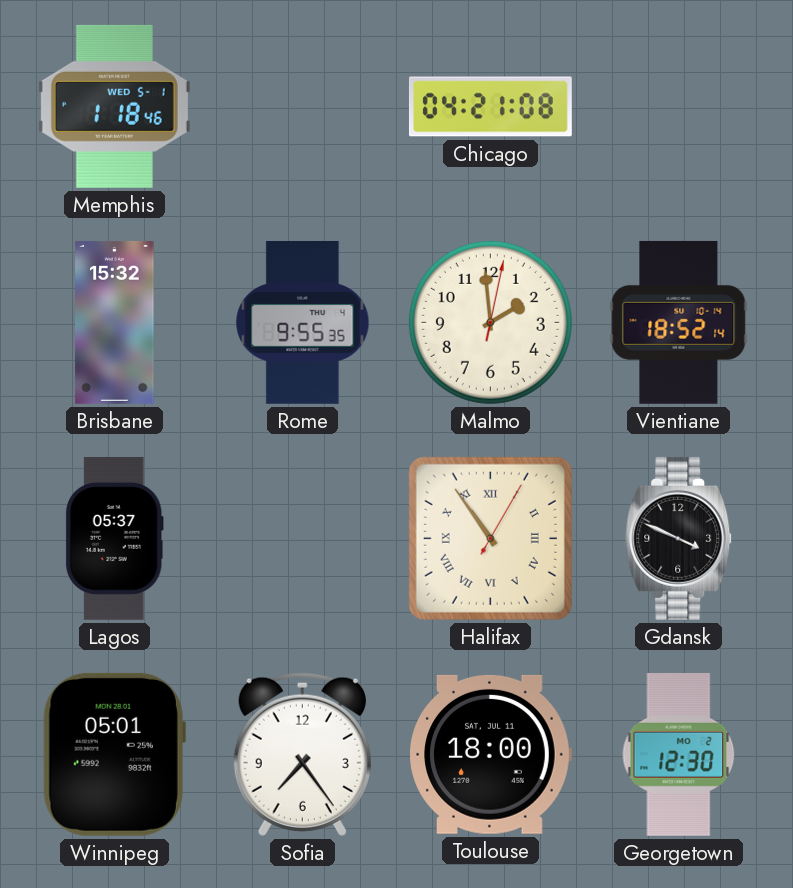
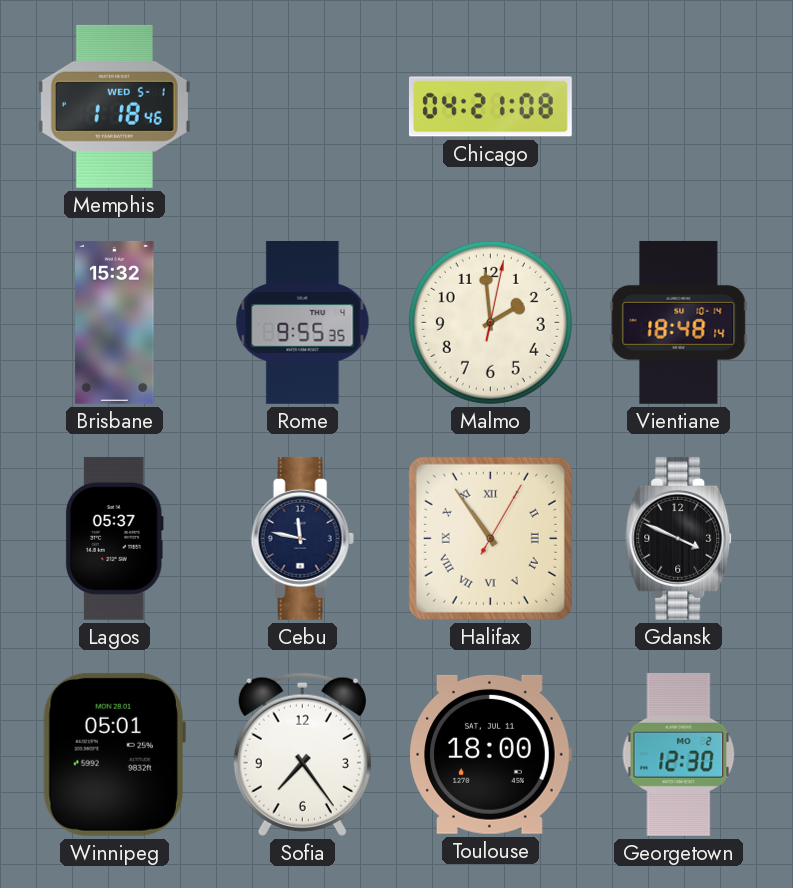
Vientiane: 18:52 -> 18:48 (679, 322)
Cebu: none -> 11:47 (302, 538)
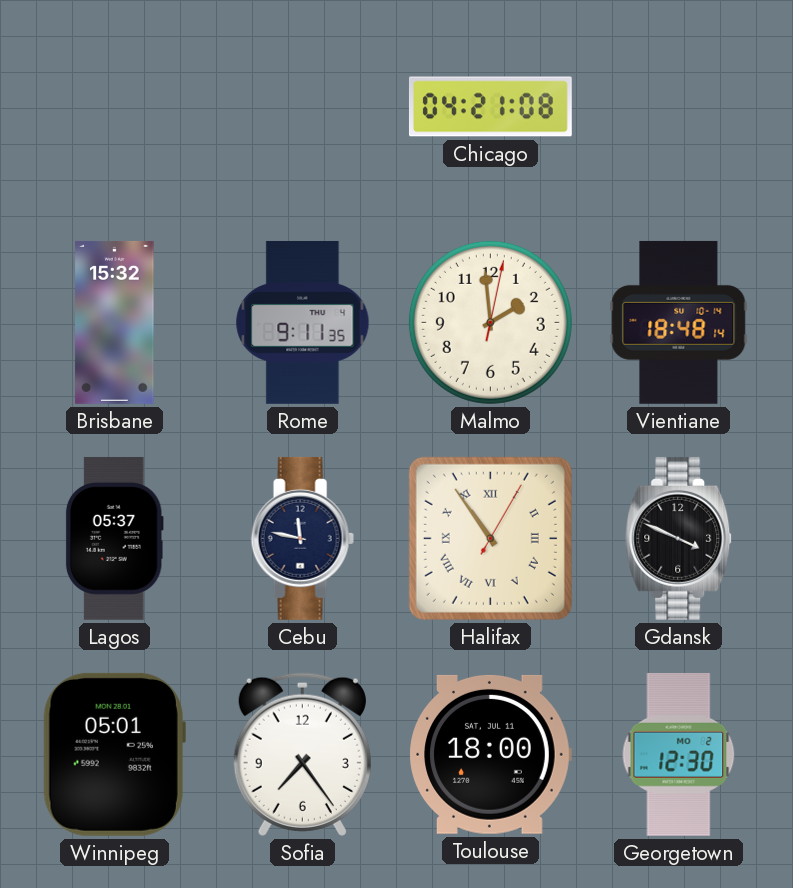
Memphis: 1:18 -> none (114, 106)
Rome: 9:55 -> 9:11 (303, 322)
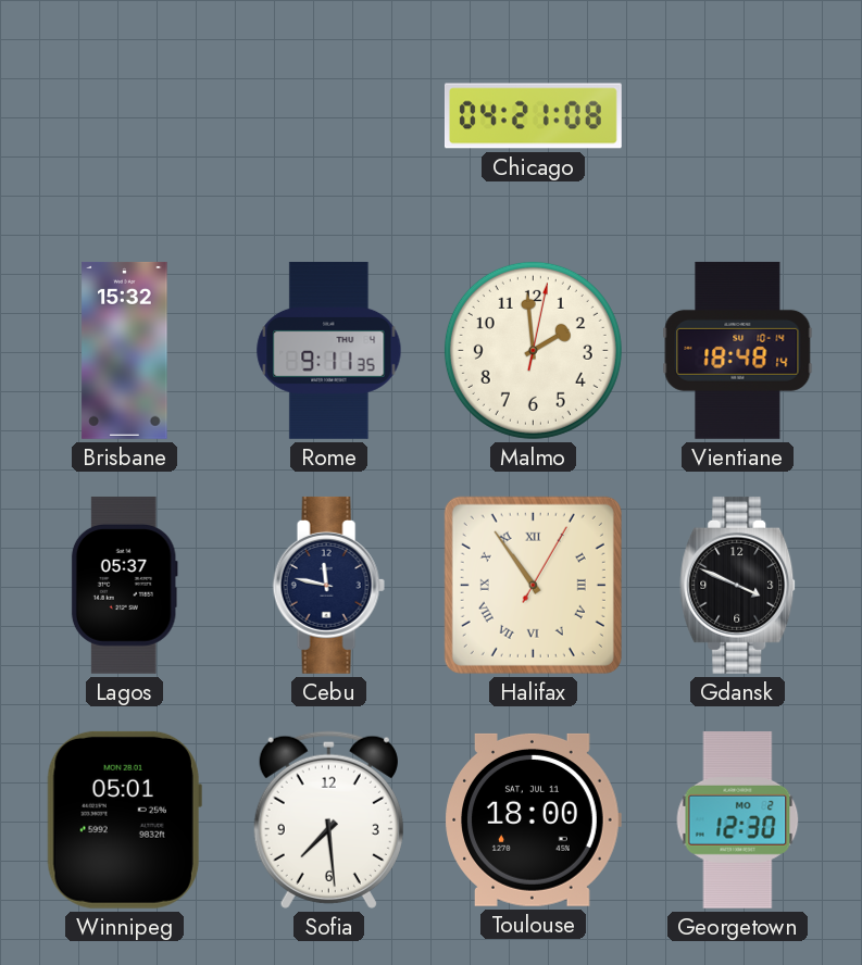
Sofia: 7:24 -> 7:29 (328, 819)
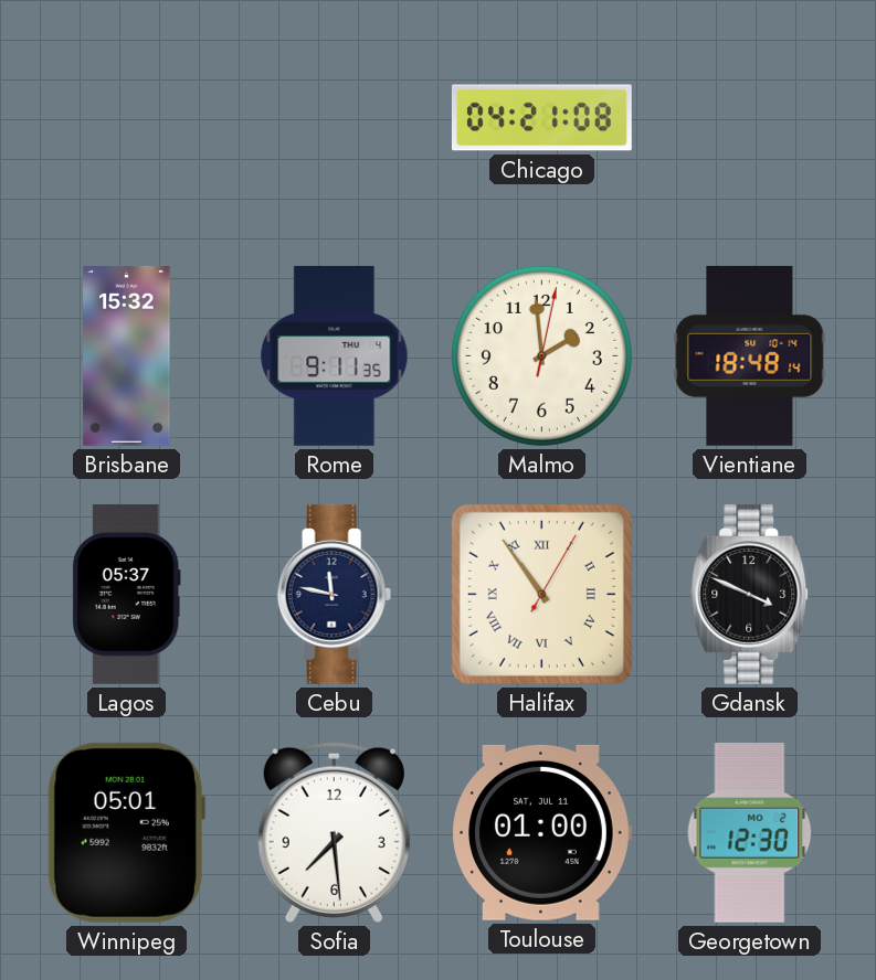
Toulouse: 18:00 -> 01:00 (541, 832)
